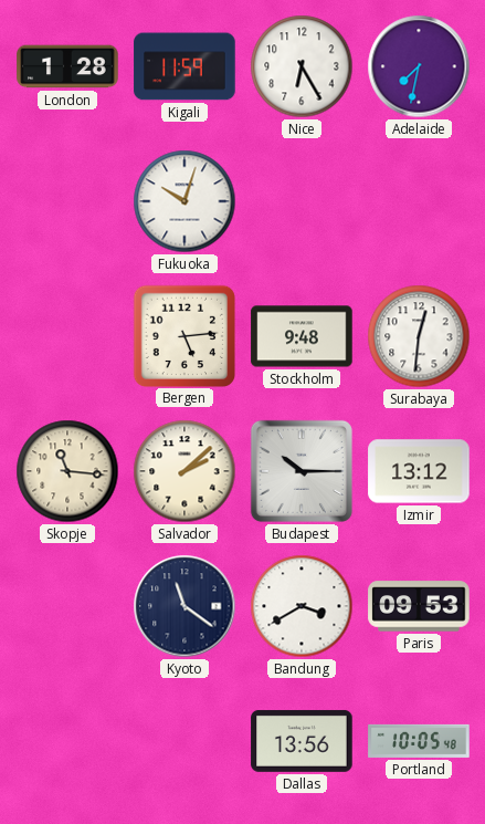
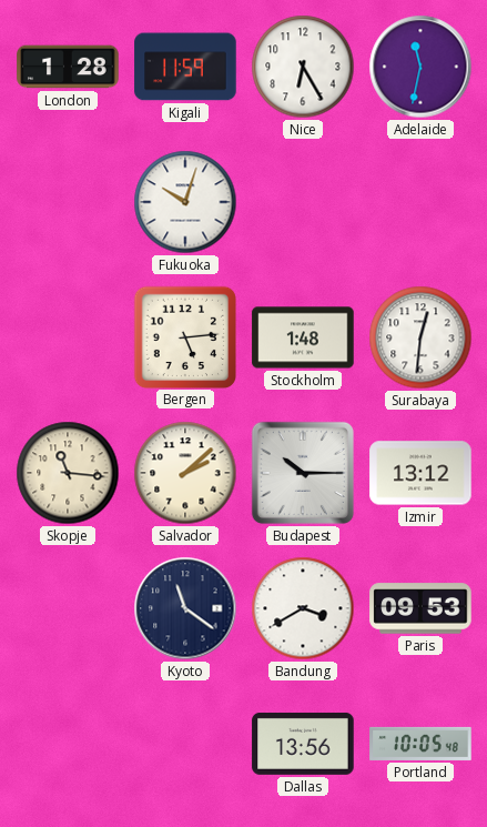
Adelaide: 7:32 -> 11:32 (420, 67)
Stockholm: 9:48 -> 1:48 (303, 337)
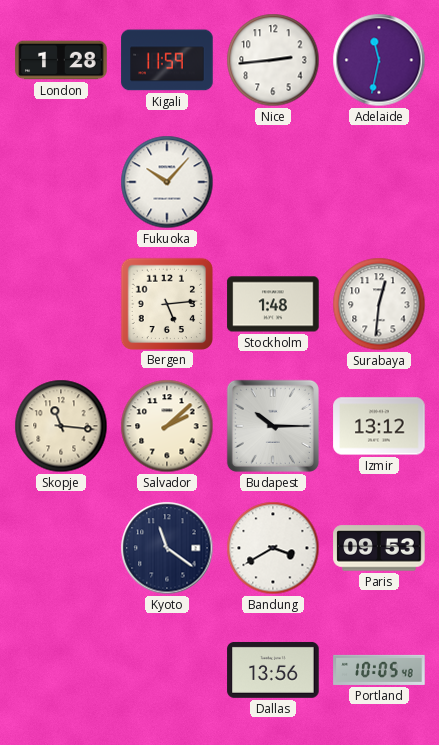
Nice: 6:25 -> 2:44 (273, 60)
Fukuoka: 10:03 -> 10:07 (167, 182)
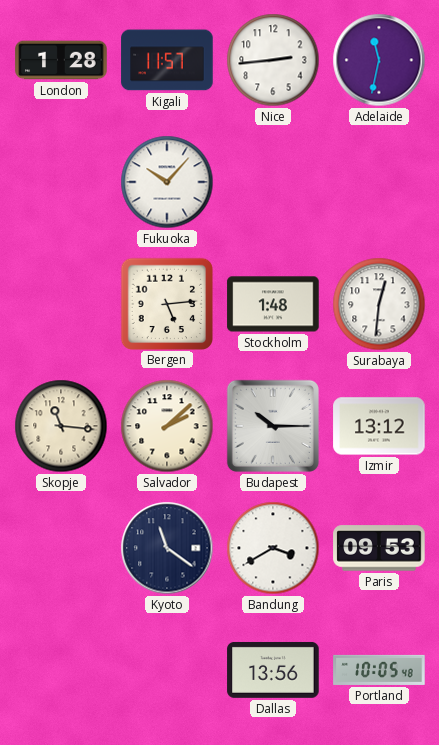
Kigali: 11:59 -> 11:57 (167, 60)
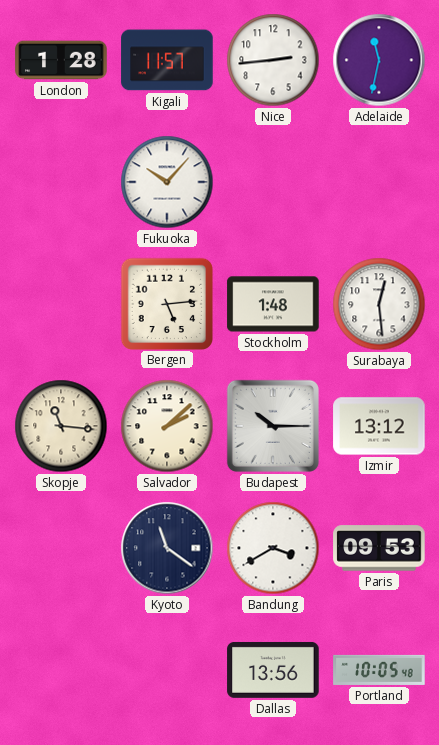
Surabaya: 12:31 -> 12:29 (379, 304)
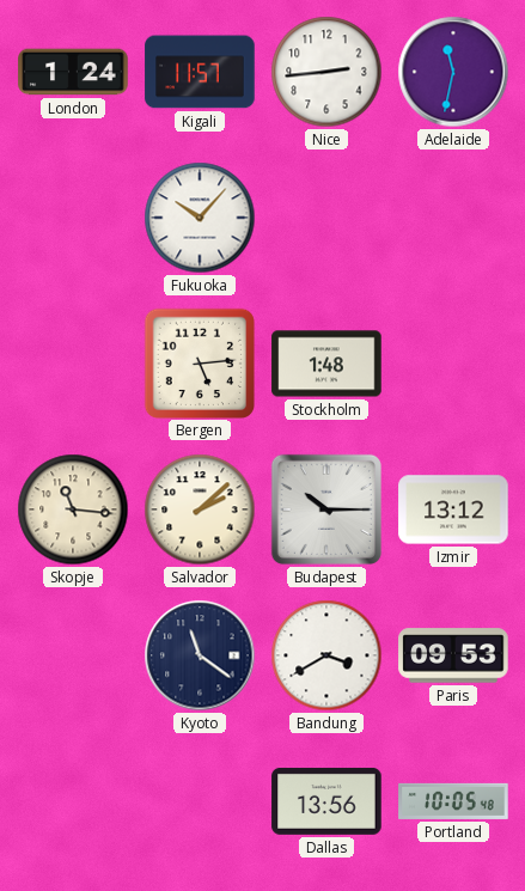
London: 1:28 -> 1:24 (73, 72)
Surabaya: 12:29 -> none (379, 304)
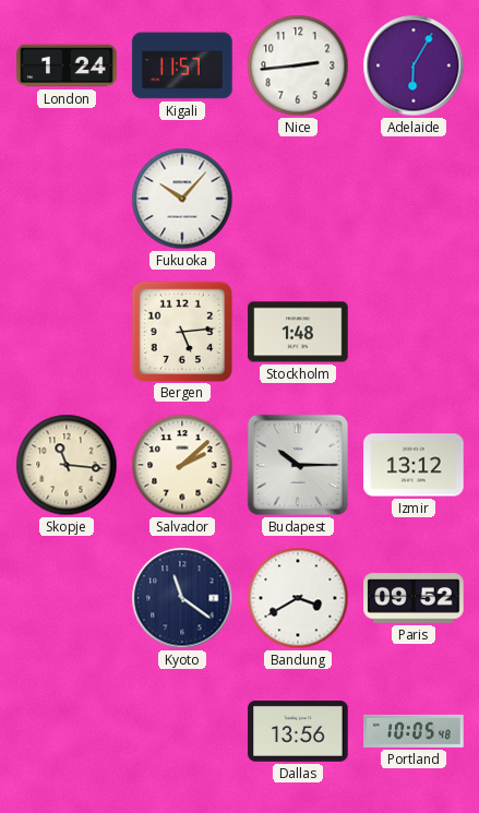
Adelaide: 11:32 -> 6:05 (414, 65)
Paris: 09:53 -> 09:52 (414, 598)
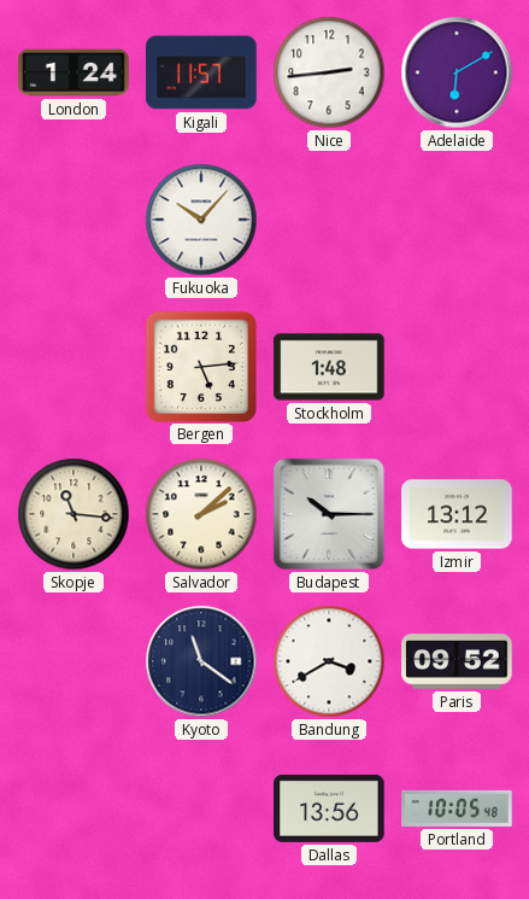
Adelaide: 6:05 -> 6:10 (457, 72)
